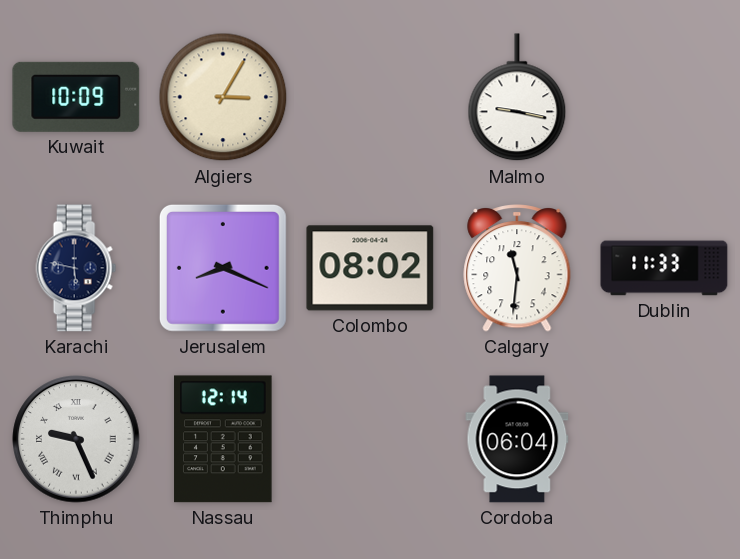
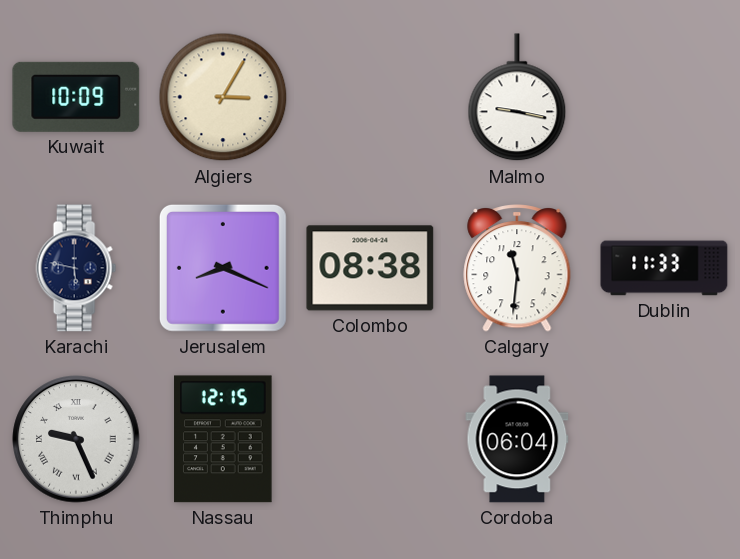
Colombo: 08:02 -> 08:38 (370, 268)
Nassau: 12:14 -> 12:15 (223, 439)
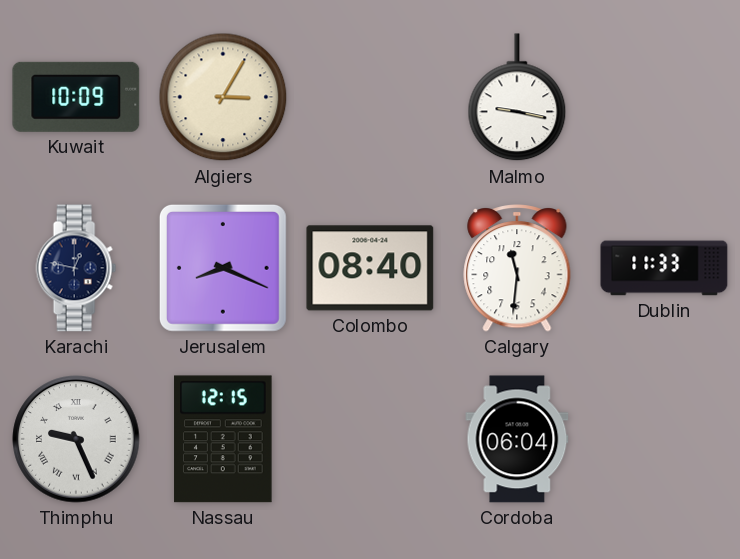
Karachi: 5:47 -> 12:47 (76, 268)
Colombo: 08:38 -> 08:40 (370, 268)
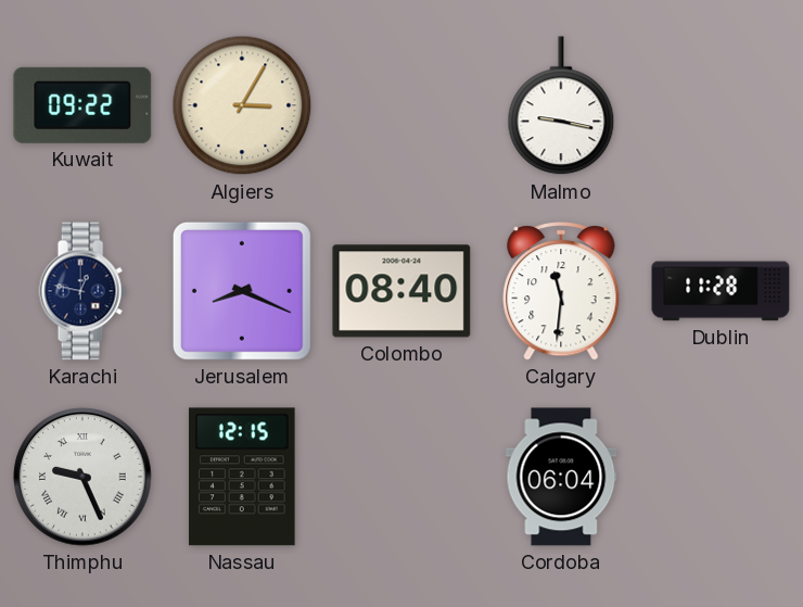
Kuwait: 10:09 -> 09:22 (82, 105)
Dublin: 11:33 -> 11:28 (721, 291)
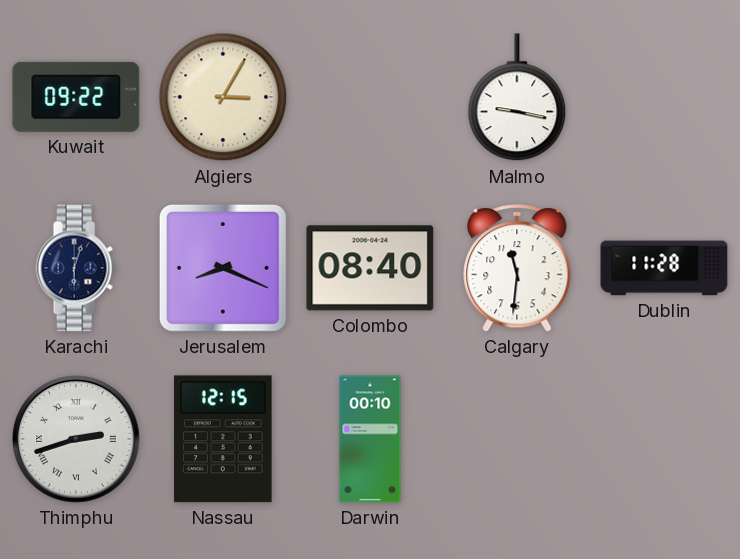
Karachi: 12:47 -> 6:03 (76, 268)
Thimphu: 9:26 -> 2:42 (76, 439)
Darwin: none -> 00:10 (370, 439)
Cordoba: 06:04 -> none (561, 477)
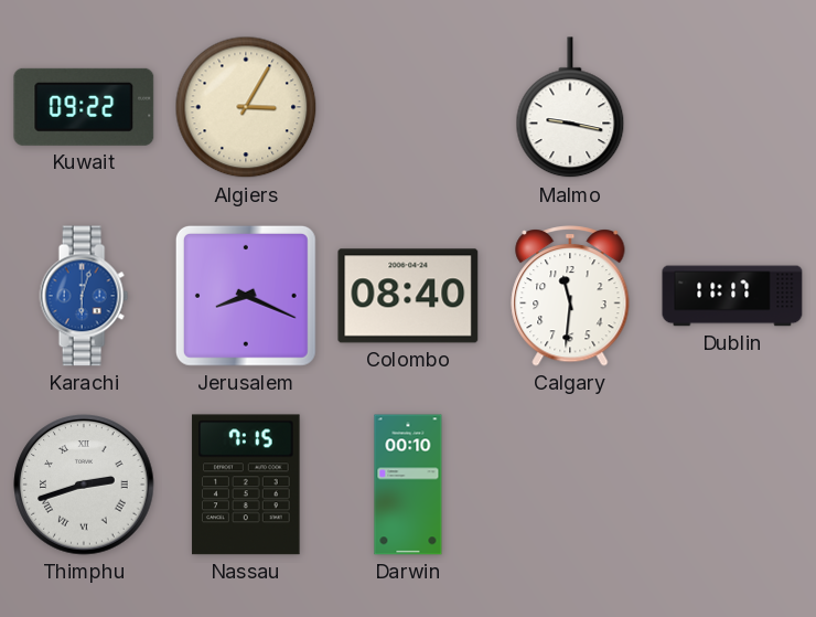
Karachi dial: navy -> blue (84, 296)
Dublin: 11:28 -> 11:17 (732, 296)
Nassau: 12:15 -> 7:15 (246, 485)
